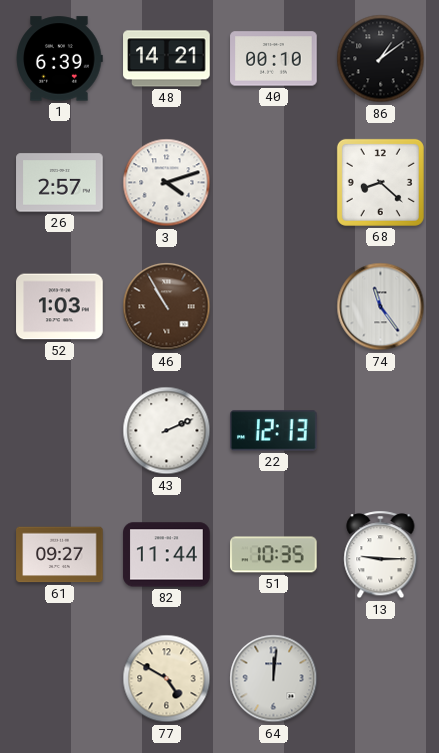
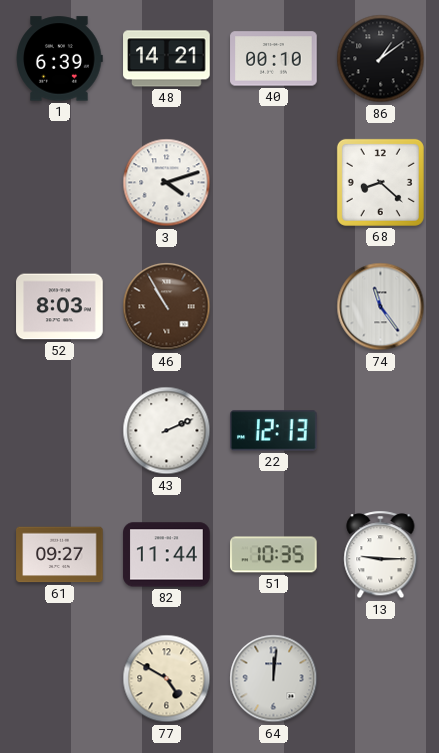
26: 2:57 -> none (60, 183)
52: 1:03 -> 8:03 (60, 307)
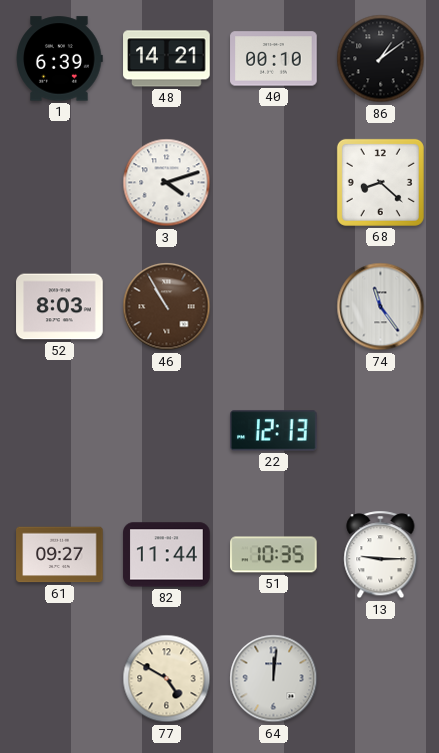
43: 2:11 -> none (167, 431)
